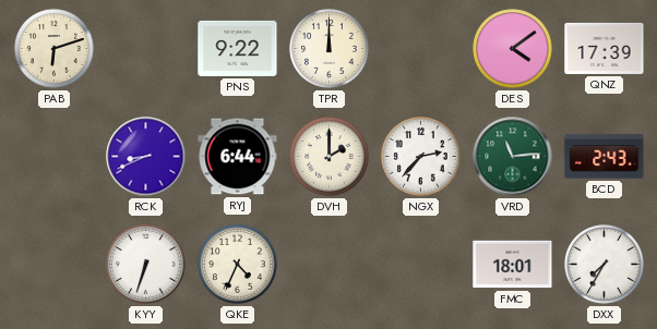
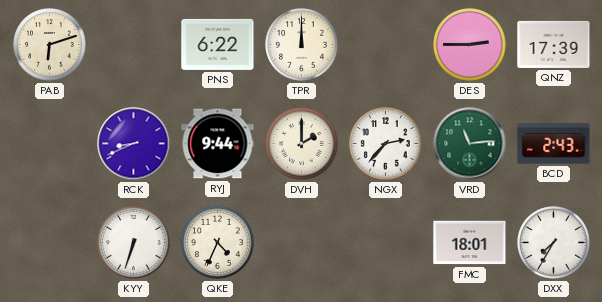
PNS: 9:22 -> 6:22 (218, 44)
DES: 4:09 -> 2:45 (470, 45)
RYJ: 6:44 -> 9:44 (218, 144)
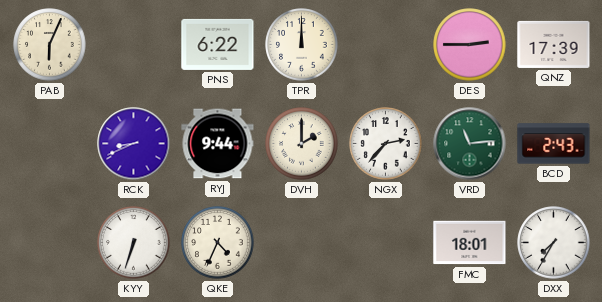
PAB: 6:12 -> 6:04 (50, 45)
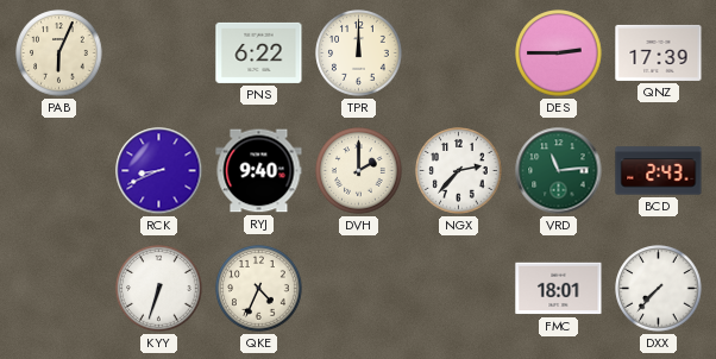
RYJ: 9:44 -> 9:40 (259, 171)
DXX: 7:35 -> 7:37 (659, 289)
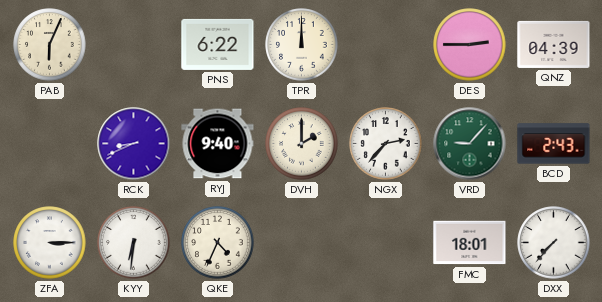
QNZ: 17:39 -> 04:39 (554, 44)
VRD: 11:14 -> 9:07 (470, 144)
ZFA: none -> 3:15 (50, 243)
KYY: 6:33 -> 6:31 (134, 243)
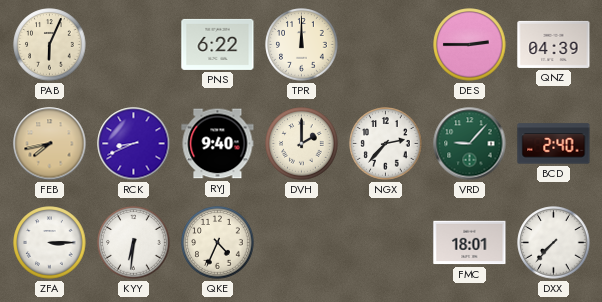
FEB: none -> 7:43 (50, 144)
BCD: 2:43 -> 2:40 (554, 144)
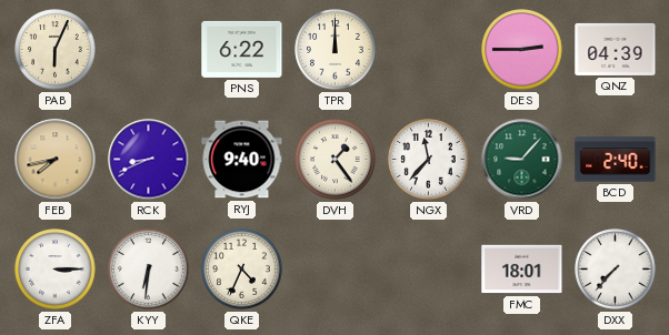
DVH: 2:00 -> 1:24 (336, 160)
NGX: 2:37 -> 11:37 (429, 160)
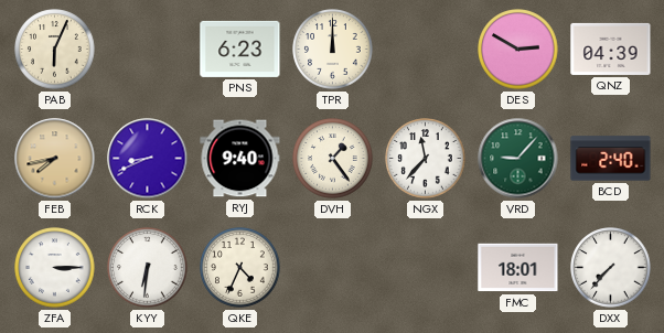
PNS: 6:22 -> 6:23 (240, 49)
DES: 2:45 -> 2:50 (518, 50)
